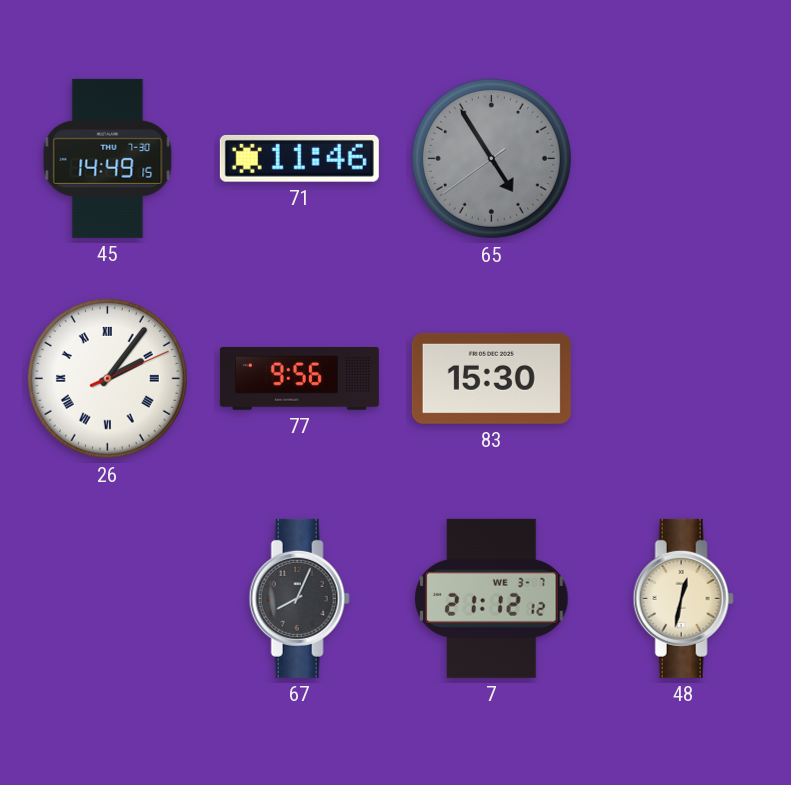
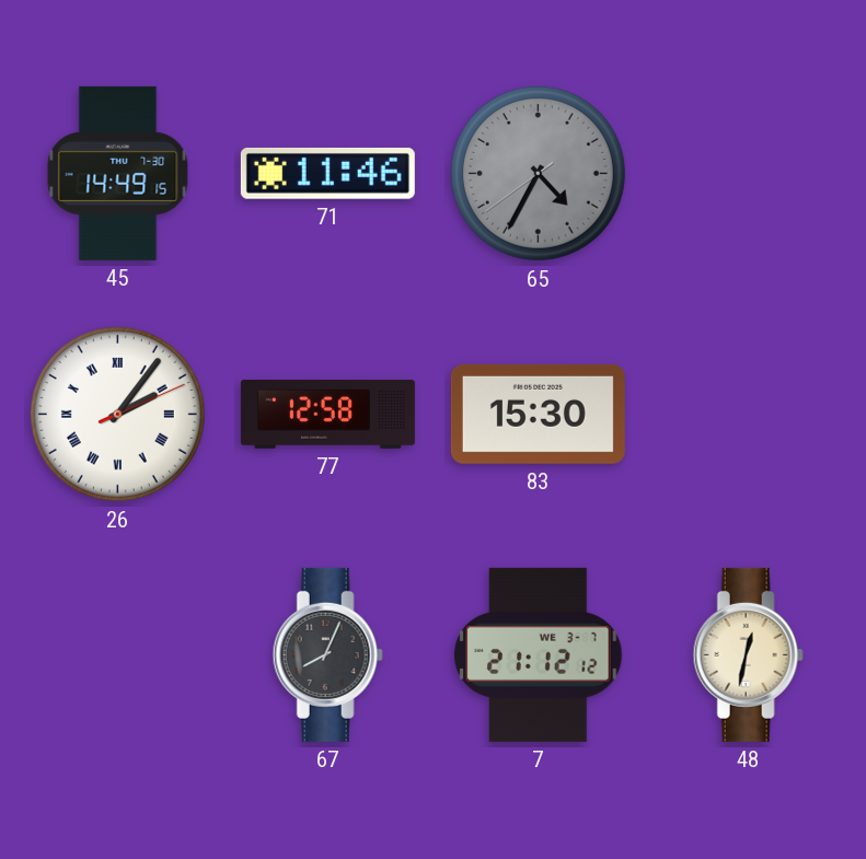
65: 4:54 -> 4:34 (538, 173)
77: 9:56 -> 12:58 (327, 415)
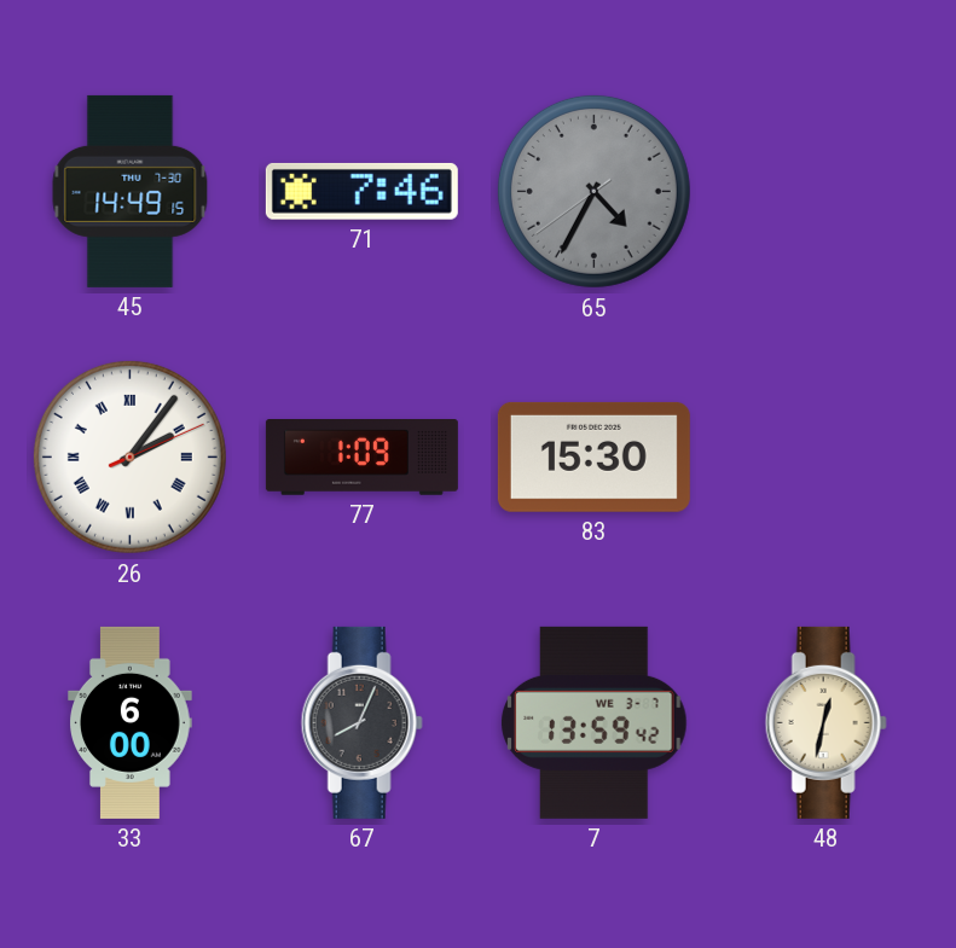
71: 11:46 -> 7:46 (361, 191)
77: 12:58 -> 1:09 (361, 458)
33: none -> 6:00 (131, 722)
7: 21:12 -> 13:59 (595, 722)
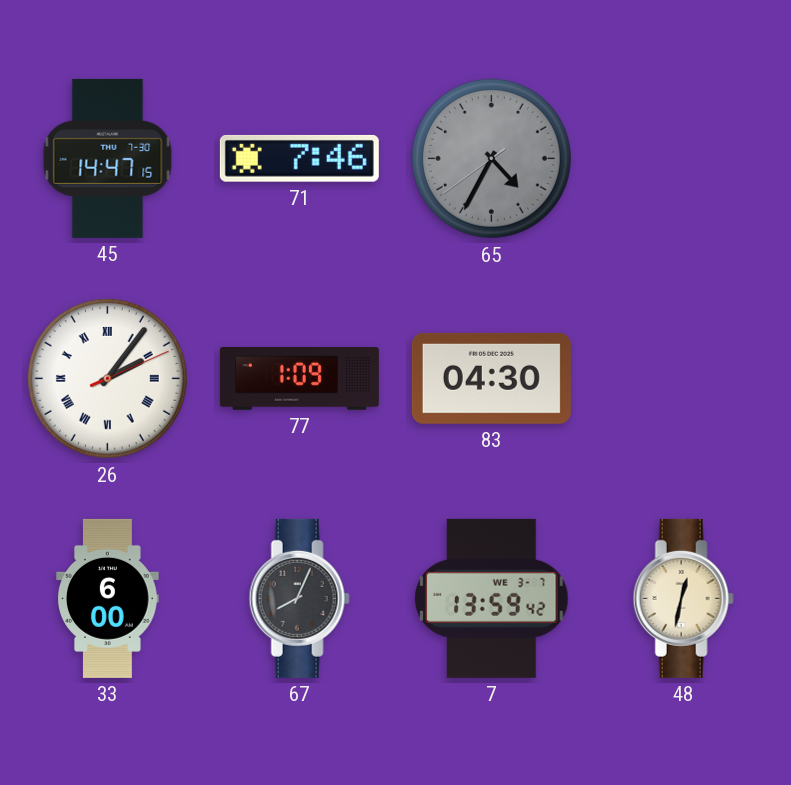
45: 14:49 -> 14:47 (108, 158)
83: 15:30 -> 04:30 (491, 378)
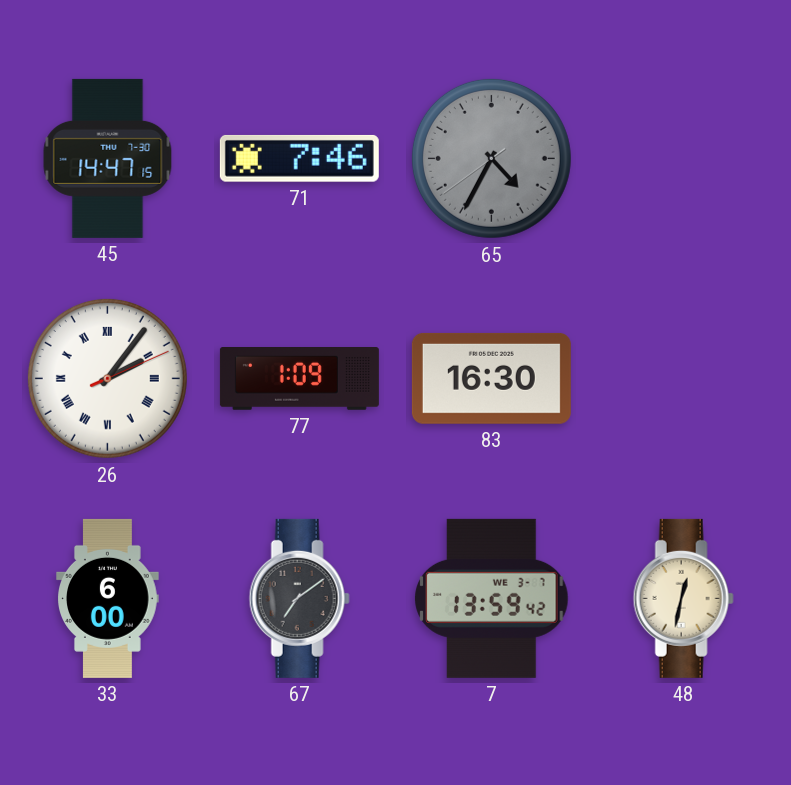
83: 04:30 -> 16:30 (491, 378)
67: 8:04 -> 7:09 (299, 598)
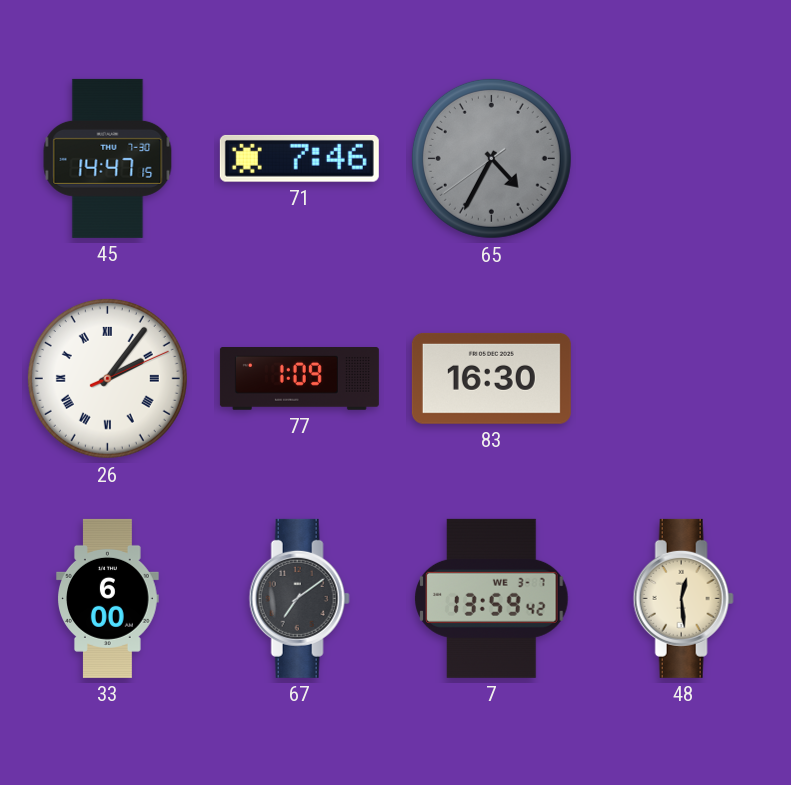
48: 12:32 -> 12:29 (683, 598)
